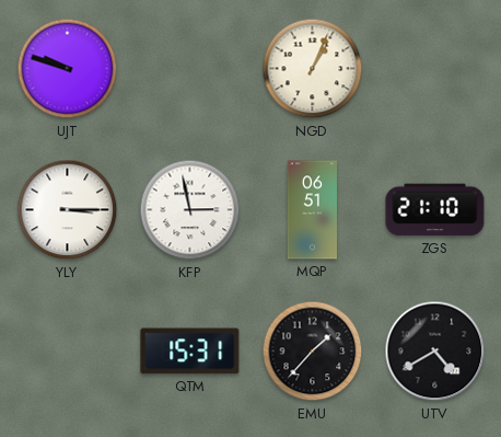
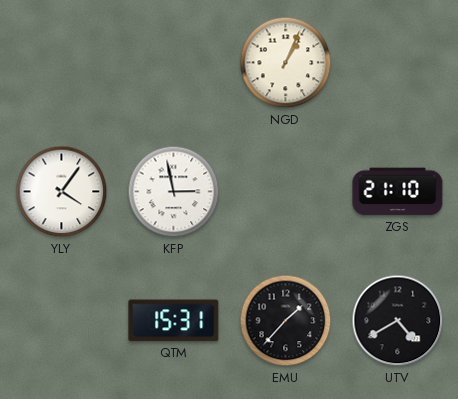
UJT: 9:48 -> none (68, 69)
YLY: 3:15 -> 4:06 (62, 192)
MQP: 06:51 -> none (312, 210)
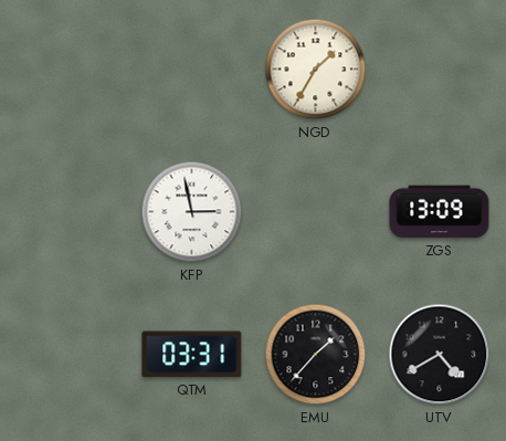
NGD: 1:04 -> 1:35 (316, 70)
YLY: 4:06 -> none (62, 192)
ZGS: 21:10 -> 13:09 (440, 212)
QTM: 15:31 -> 03:31 (192, 355)
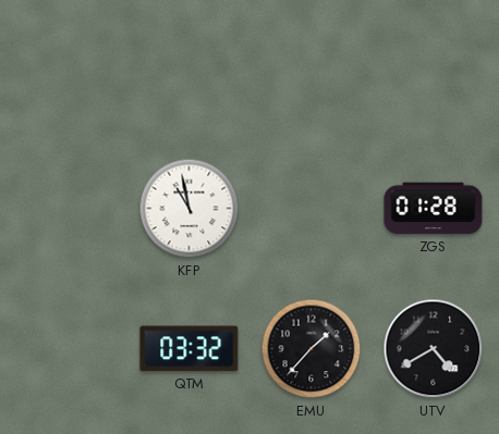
NGD: 1:35 -> none (316, 70)
KFP: 2:58 -> 10:58 (190, 209)
ZGS: 13:09 -> 01:28 (434, 209)
QTM: 03:31 -> 03:32 (190, 349)
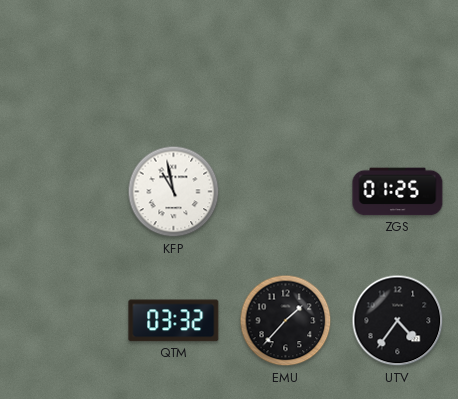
ZGS: 01:28 -> 01:25 (398, 192)
UTV: 4:40 -> 4:36 (398, 321)
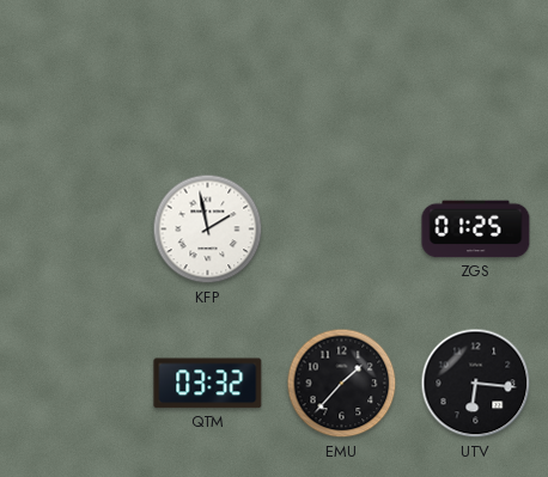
KFP: 10:58 -> 1:58 (208, 230)
UTV: 4:36 -> 6:16 (476, 384)
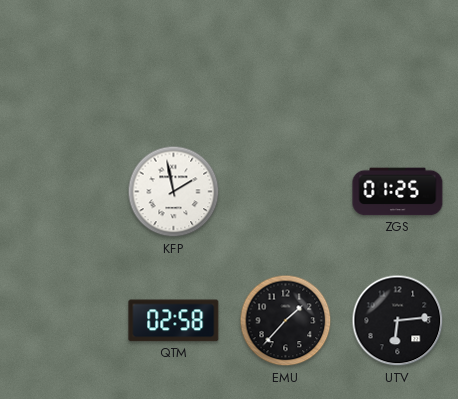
QTM: 03:32 -> 02:58 (174, 321)
UTV: 6:16 -> 6:14 (398, 321)
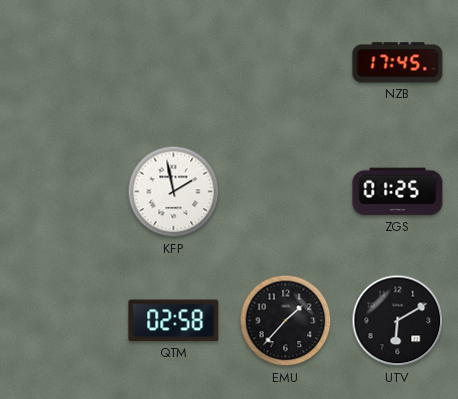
NZB: none -> 17:45 (398, 63)
UTV: 6:14 -> 6:10 (398, 321)
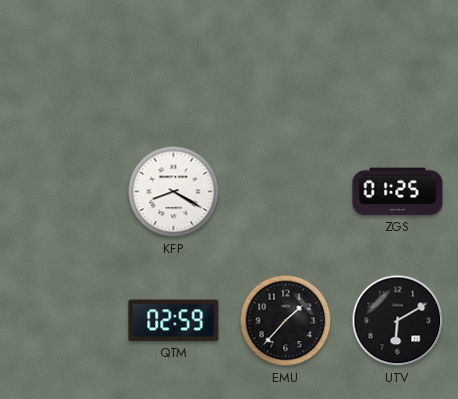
NZB: 17:45 -> none (398, 63)
KFP: 1:58 -> 8:20 (174, 192)
QTM: 02:58 -> 02:59 (174, 321)
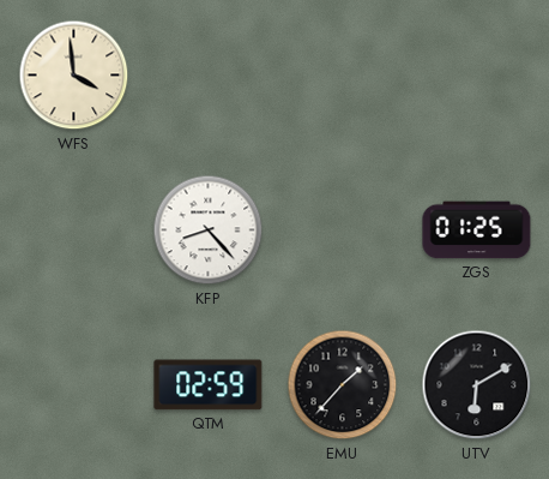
WFS: none -> 3:59 (74, 76)
KFP: 8:20 -> 8:23 (209, 230)
